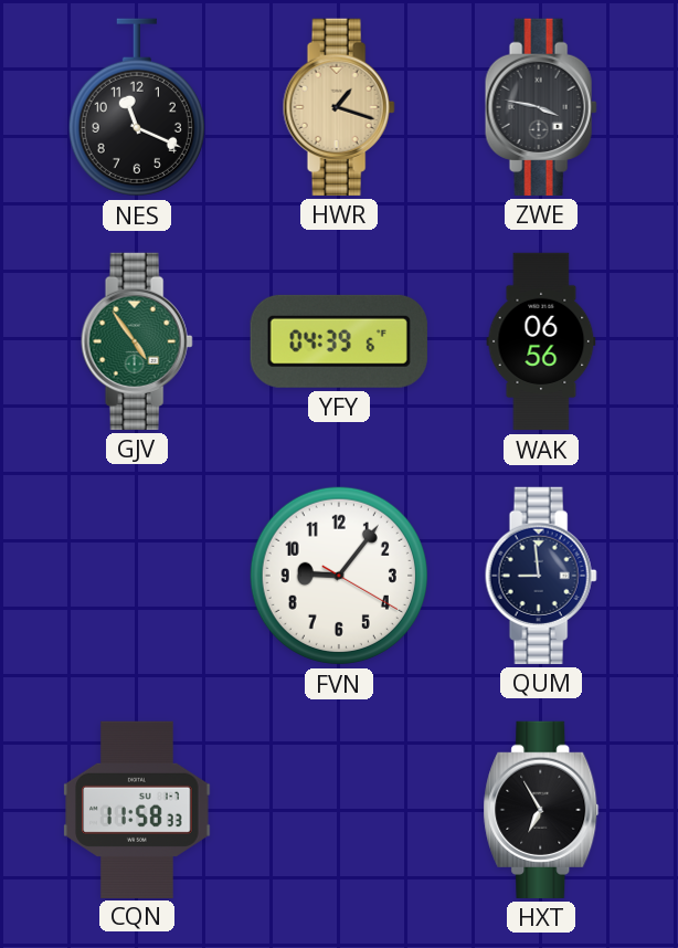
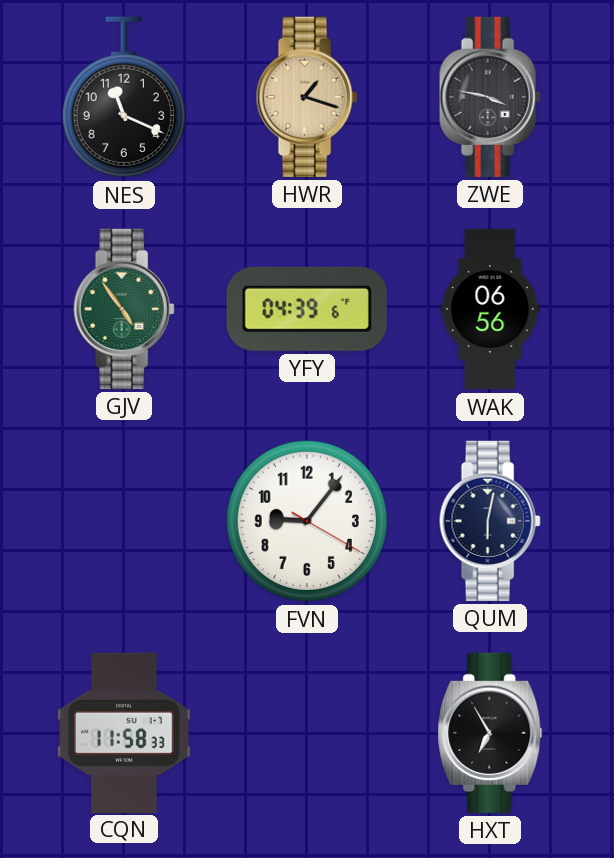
QUM: 8:59 -> 6:02 (490, 521)
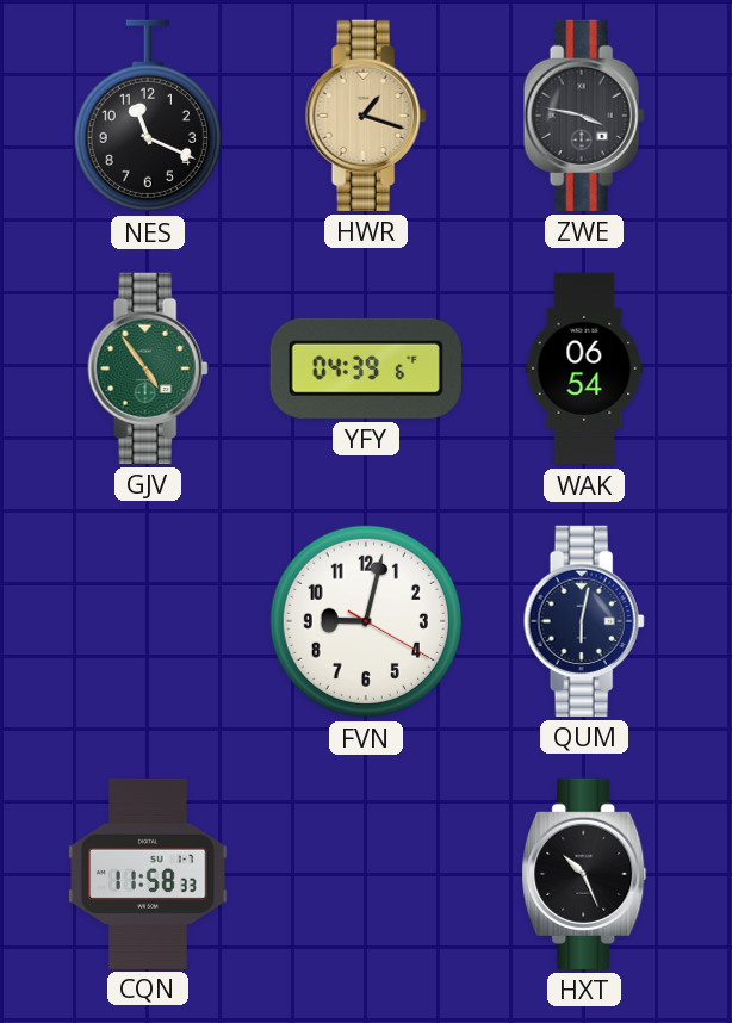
WAK: 06:56 -> 06:54 (584, 368)
FVN: 9:06 -> 9:02 (366, 621)
HXT: 6:55 -> 10:26 (584, 874)
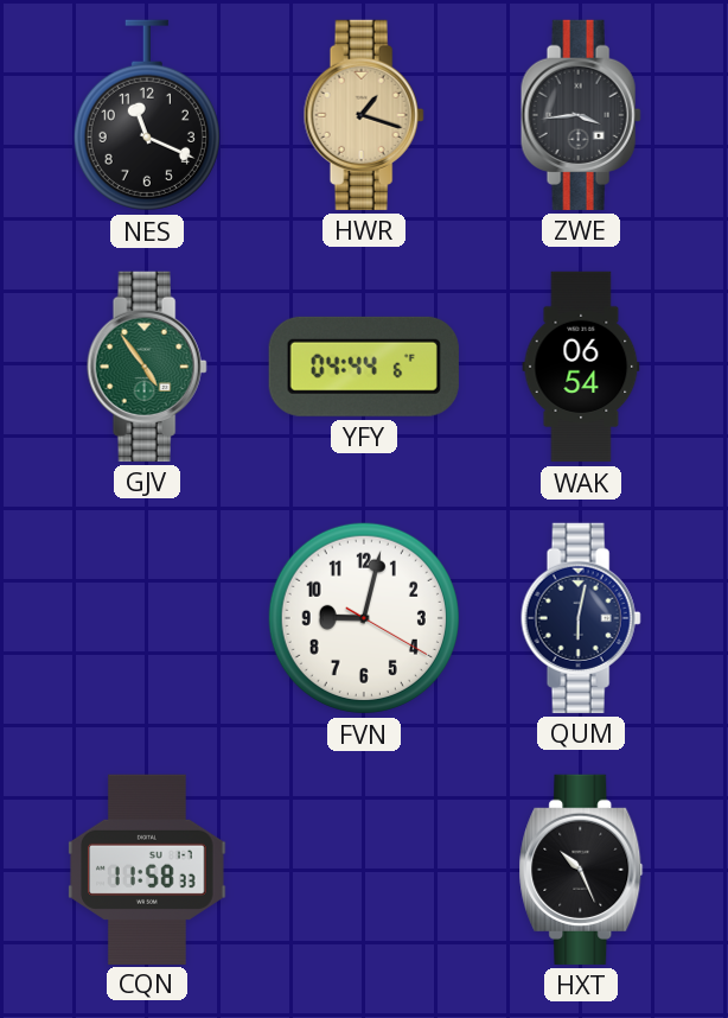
ZWE: 3:47 -> 3:44 (581, 115)
YFY: 04:39 -> 04:44 (364, 367)
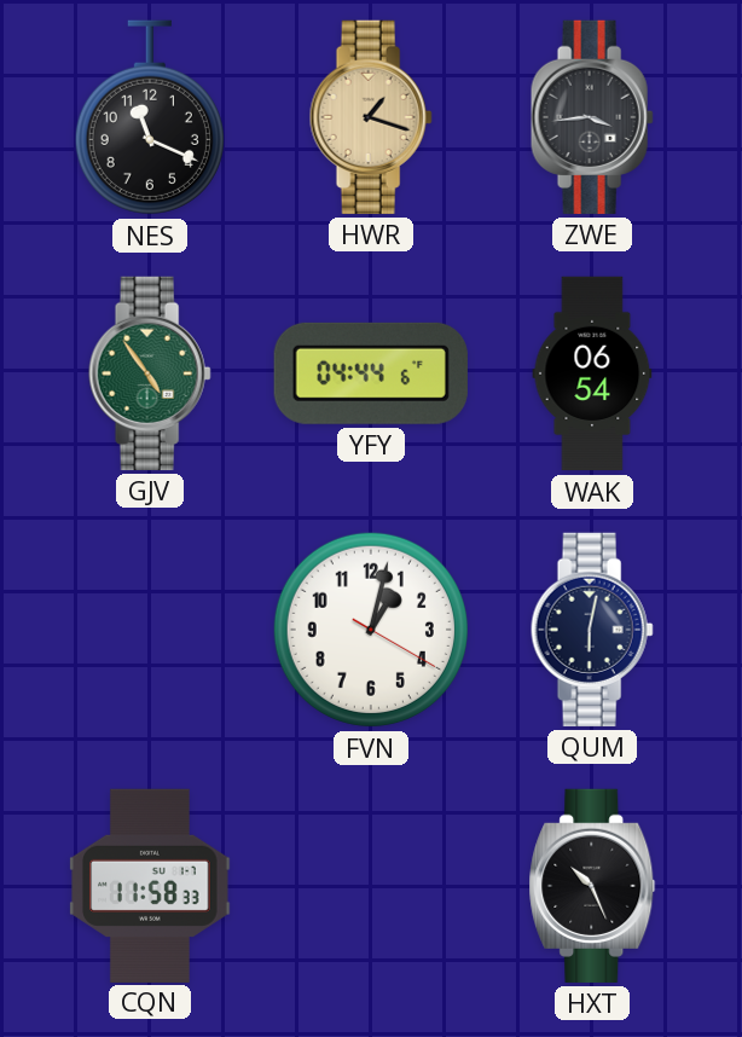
FVN: 9:02 -> 1:02 (371, 630)
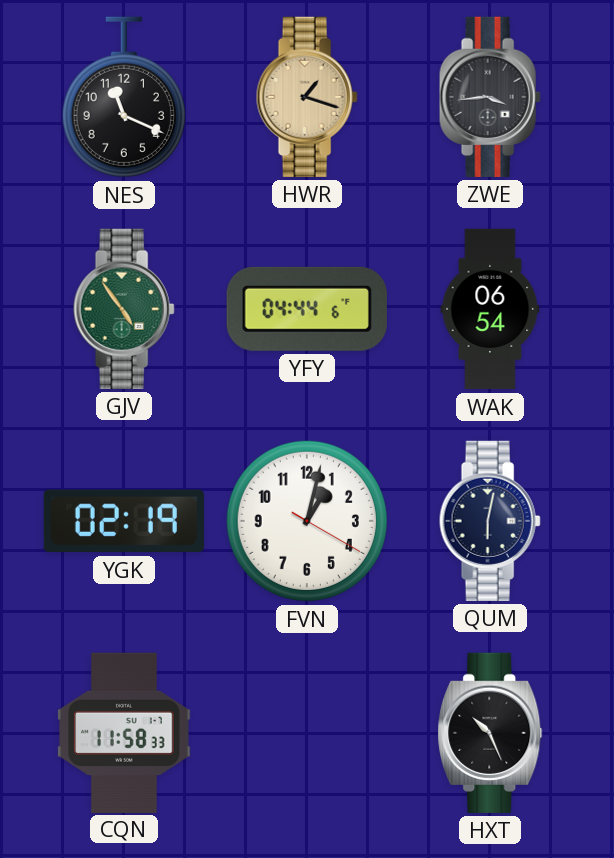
YGK: none -> 02:19 (124, 521)
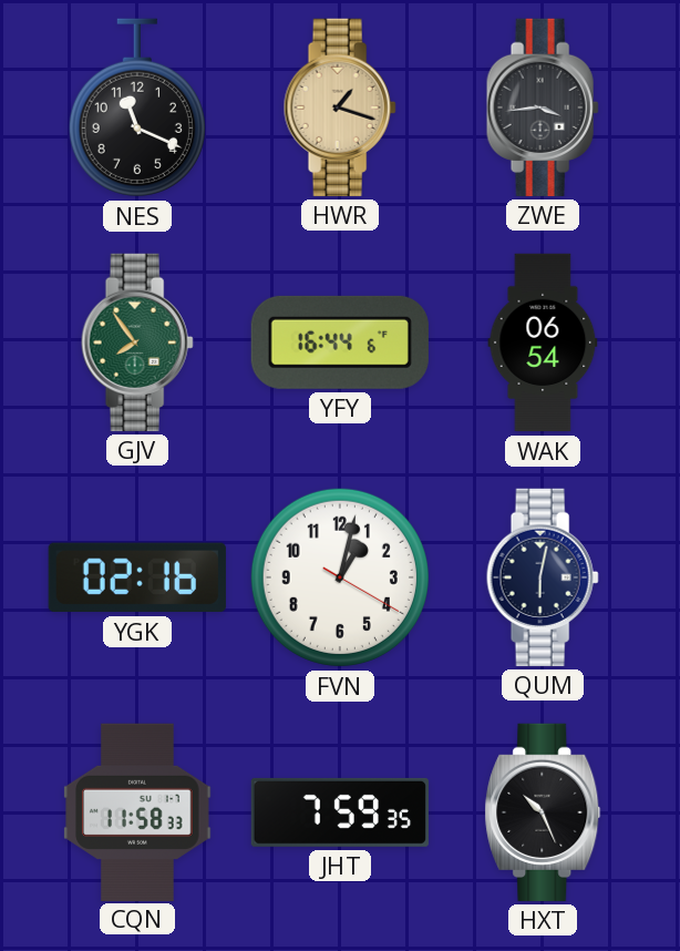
GJV: 4:54 -> 7:54 (137, 342)
YFY: 04:44 -> 16:44 (340, 342)
YGK: 02:19 -> 02:16 (137, 577)
JHT: none -> 7:59 (340, 812)
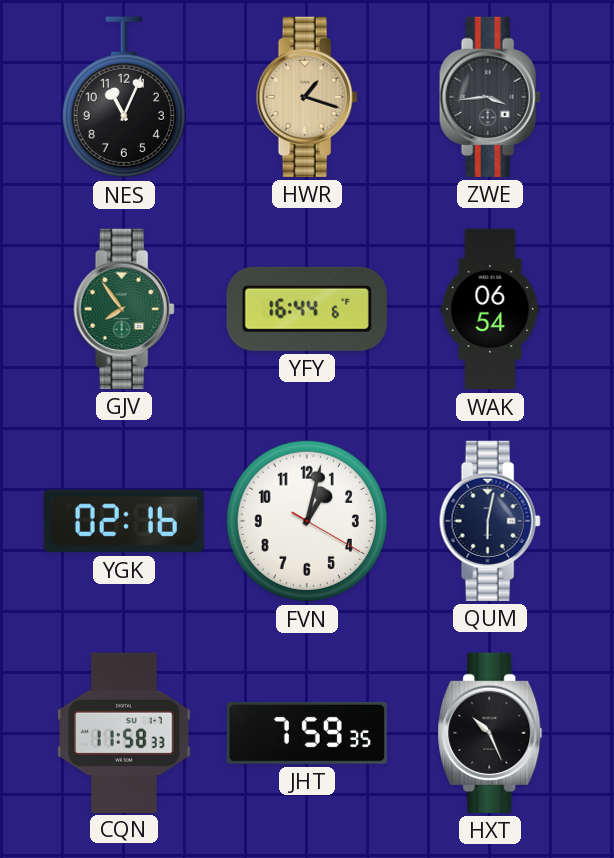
NES: 11:19 -> 11:04 (124, 97)
